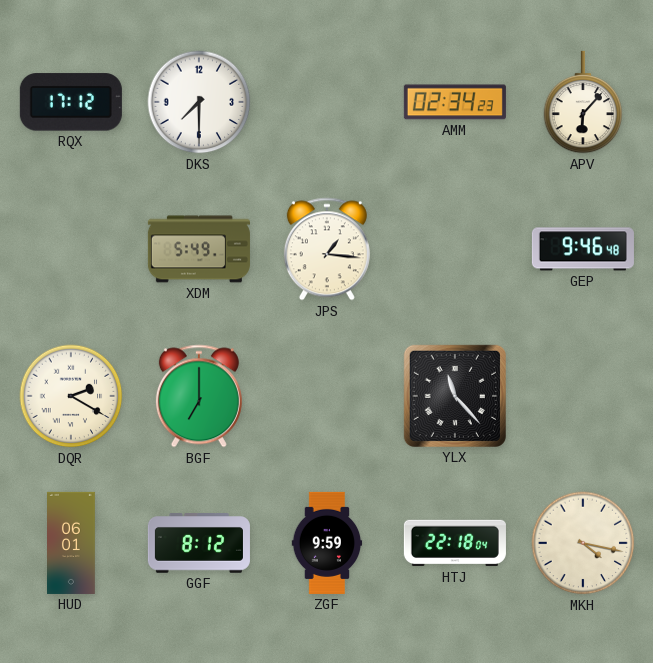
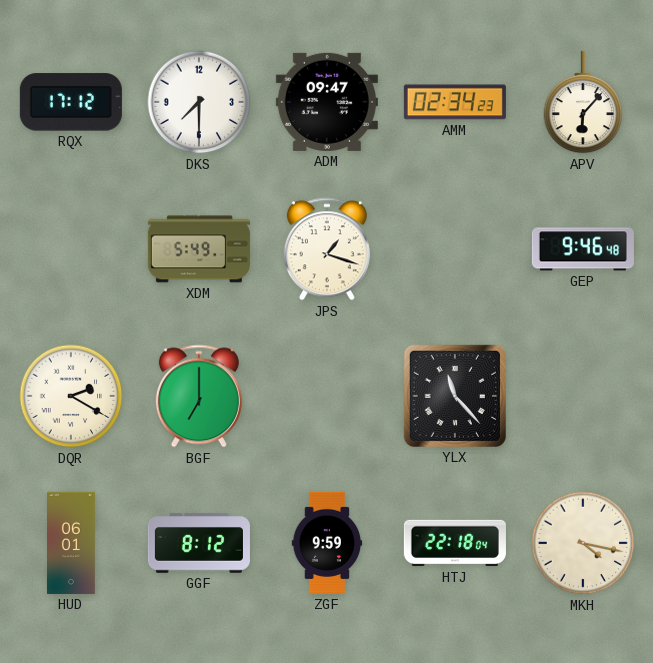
ADM: none -> 09:47 (327, 102)
JPS: 1:16 -> 1:18 (327, 249)
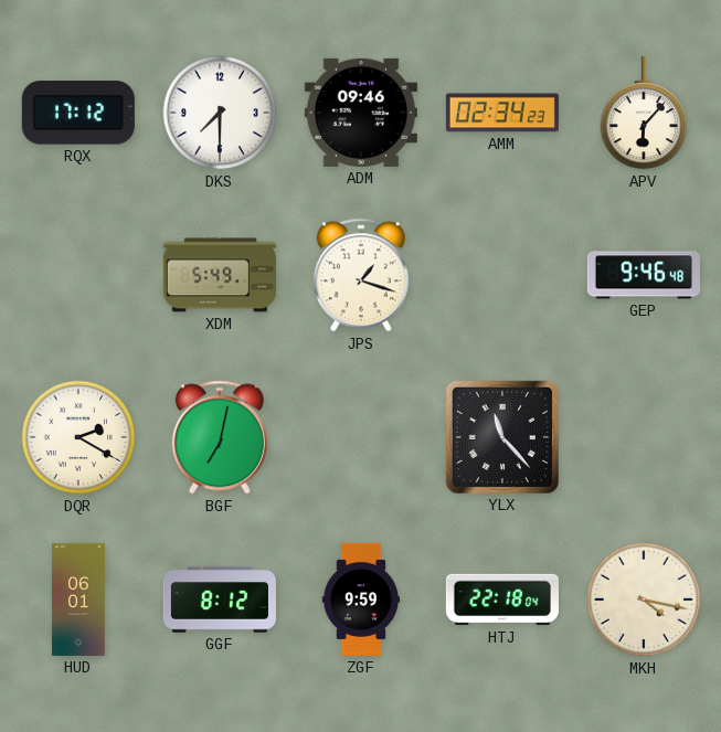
ADM: 09:47 -> 09:46 (361, 113)
BGF: 7:00 -> 7:02 (220, 437)
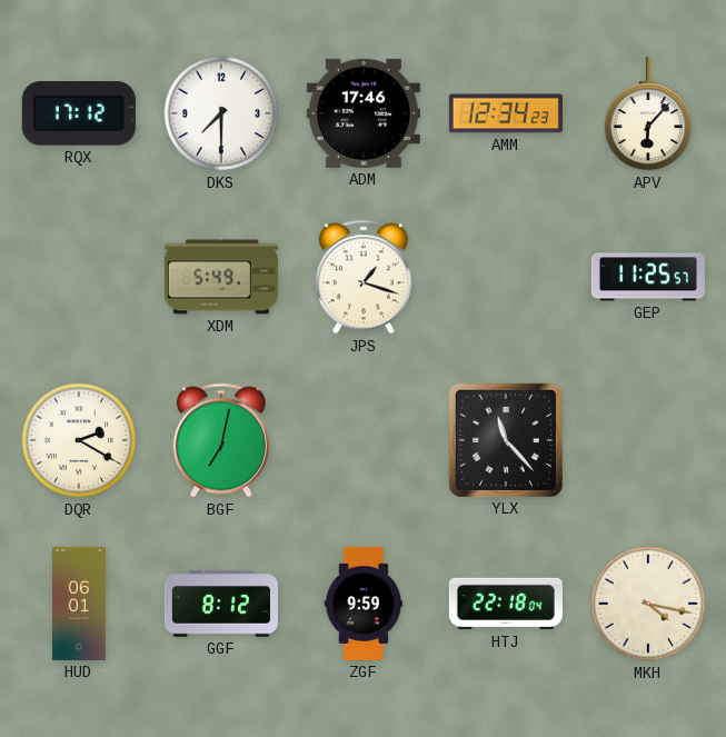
ADM: 09:46 -> 17:46 (364, 113)
AMM: 02:34 -> 12:34 (506, 113)
GEP: 9:46 -> 11:25 (648, 277)
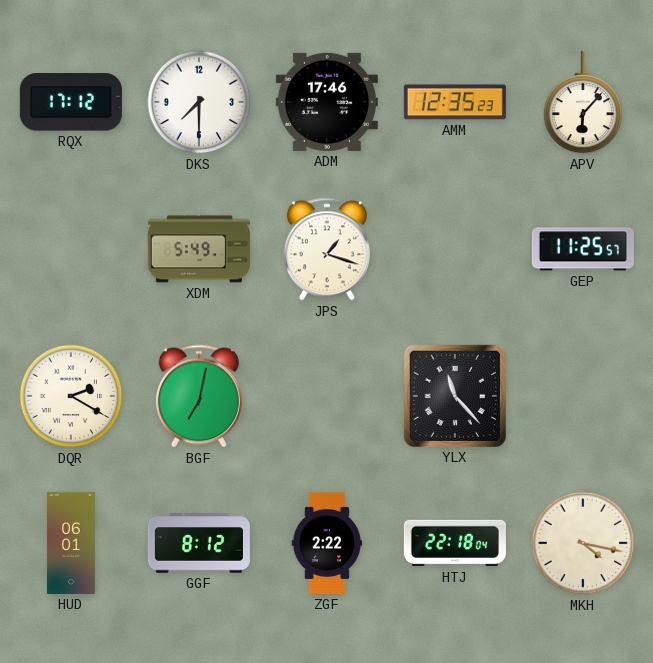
AMM: 12:34 -> 12:35 (455, 102)
ZGF: 9:59 -> 2:22 (327, 543)
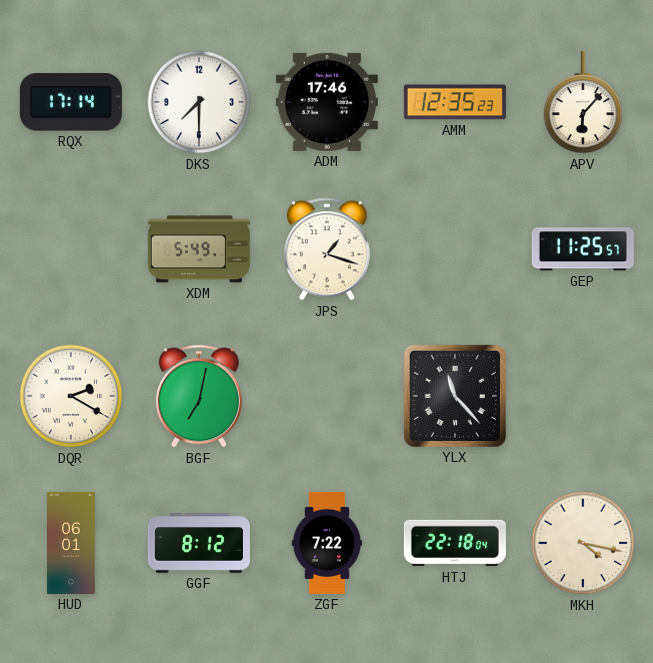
RQX: 17:12 -> 17:14 (71, 102)
ZGF: 2:22 -> 7:22 (327, 543)
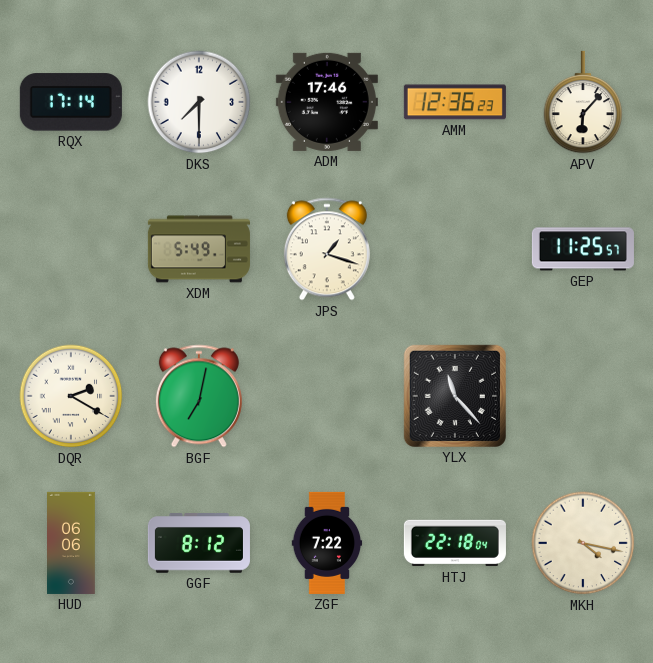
AMM: 12:35 -> 12:36 (455, 102)
HUD: 06:01 -> 06:06 (72, 543)
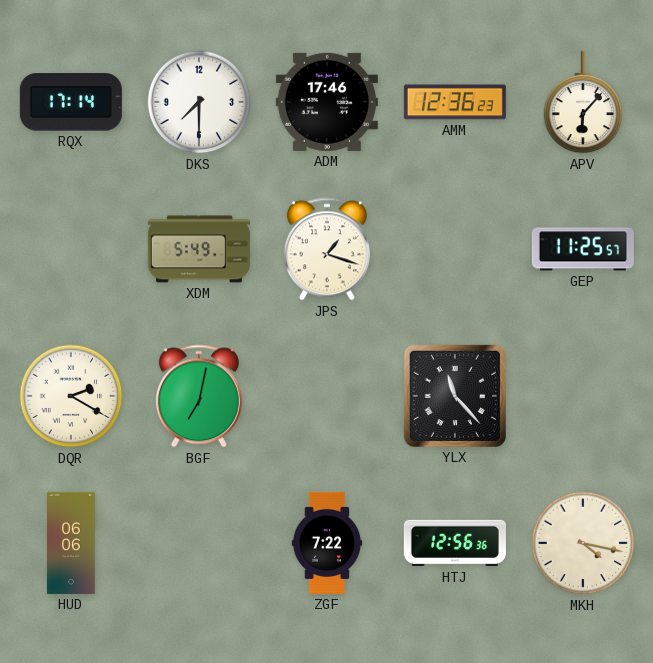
GGF: 8:12 -> none (199, 543)
HTJ: 22:18 -> 12:56 (455, 543)
